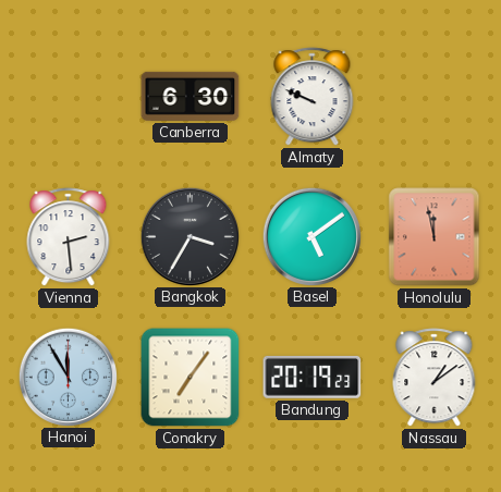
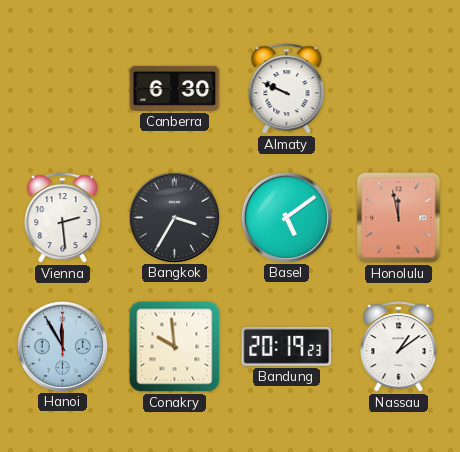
Conakry: 7:06 -> 9:59 (175, 347)
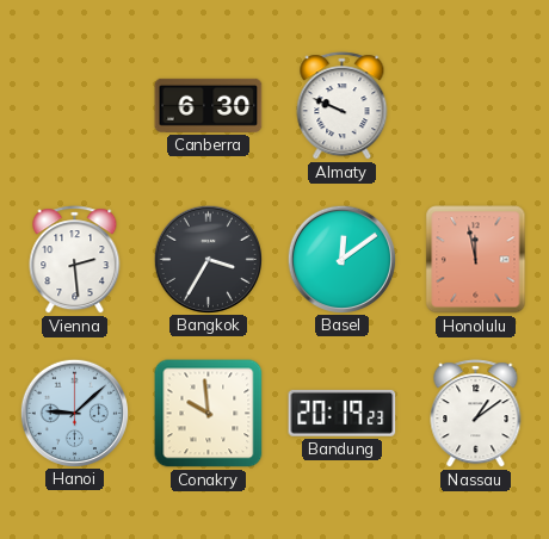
Basel: 5:09 -> 12:09 (341, 259)
Hanoi: 11:55 -> 9:08 (74, 413)
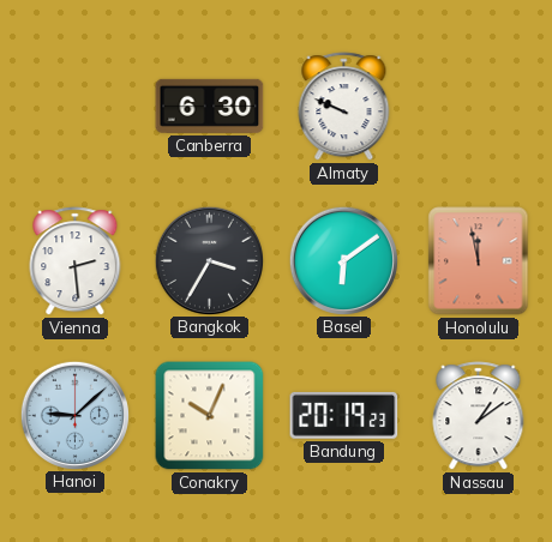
Basel: 12:09 -> 6:09 (343, 260)
Conakry: 9:59 -> 10:04 (210, 416)
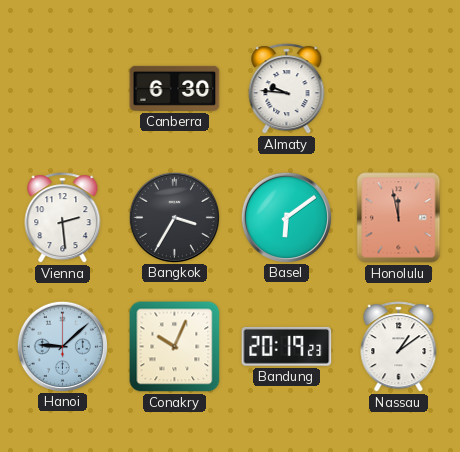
Almaty: 9:49 -> 9:46 (287, 89)
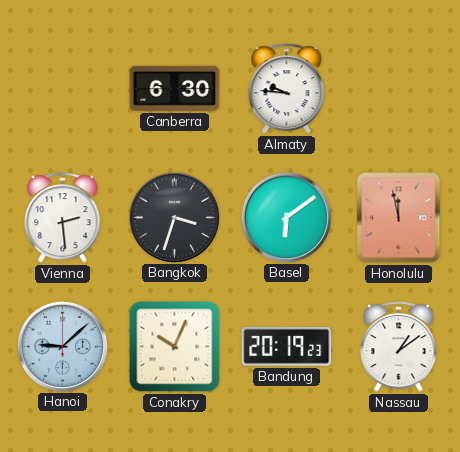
Bangkok: 3:35 -> 3:33 (174, 217)
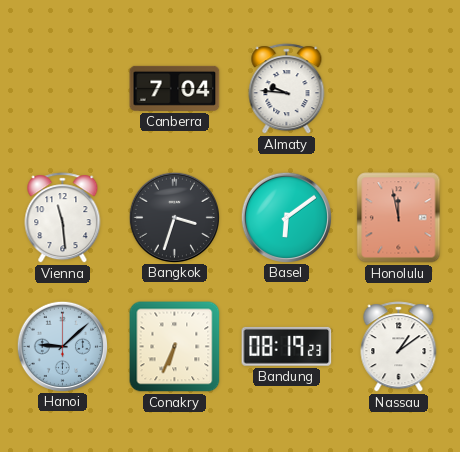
Canberra: 6:30 -> 7:04 (175, 88)
Vienna: 2:29 -> 11:29 (63, 218)
Conakry: 10:04 -> 6:34 (175, 347)
Bandung: 20:19 -> 08:19 (287, 346)
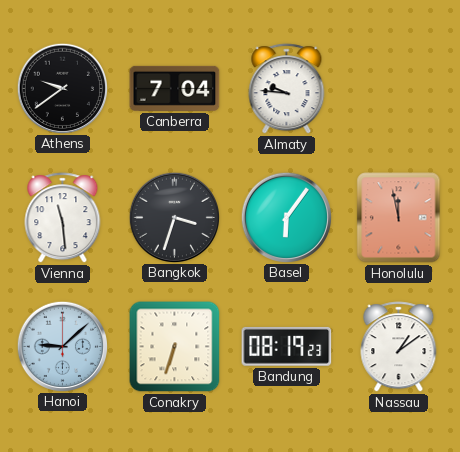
Athens: none -> 9:39 (62, 88)
Basel: 6:09 -> 6:06 (286, 217)
Conakry: 6:34 -> 6:33 (175, 347)
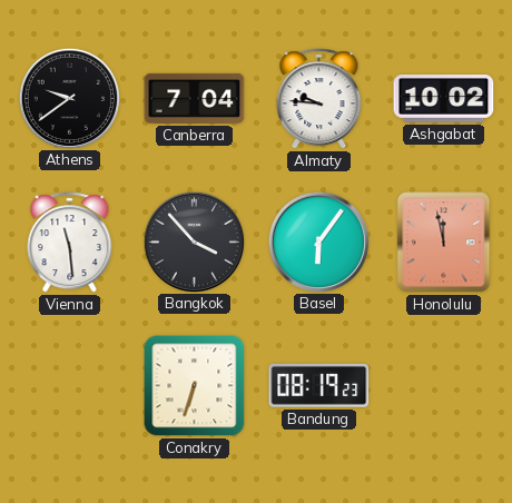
Ashgabat: none -> 10:02 (444, 99)
Bangkok: 3:33 -> 3:53 (194, 241)
Hanoi: 9:08 -> none (62, 346)
Nassau: 1:09 -> none (399, 347)
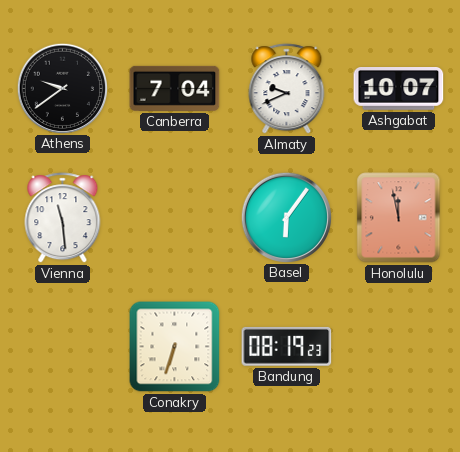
Almaty: 9:46 -> 9:41 (287, 89)
Ashgabat: 10:02 -> 10:07 (399, 89)
Bangkok: 3:53 -> none (194, 241)
